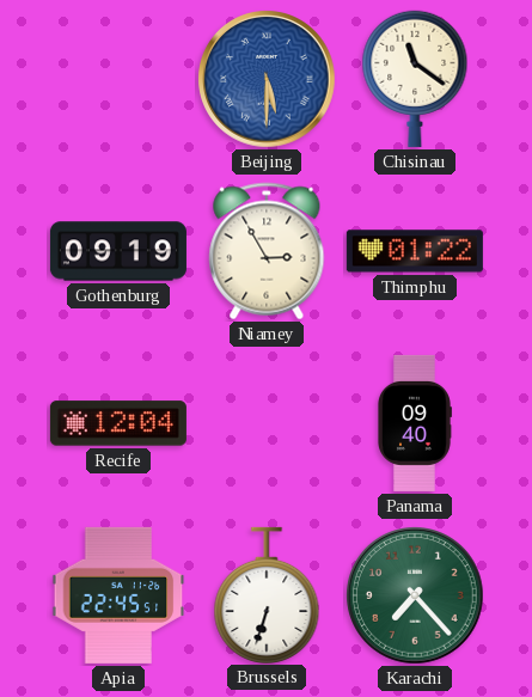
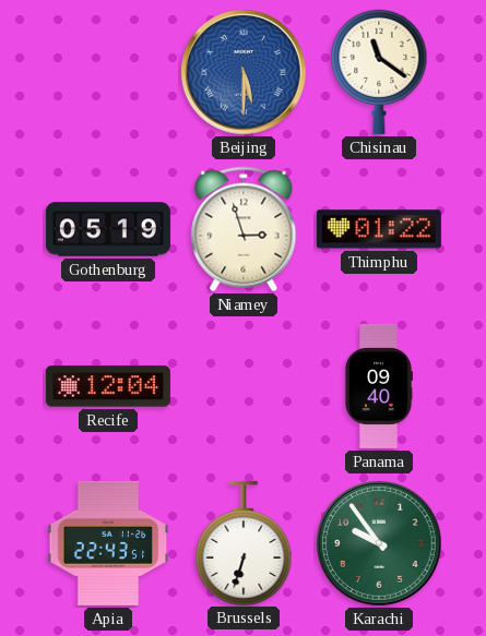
Gothenburg: 09:19 -> 05:19 (108, 229)
Niamey: 2:55 -> 2:57 (244, 229)
Apia: 22:45 -> 22:43 (108, 543)
Karachi: 7:23 -> 9:54 (379, 543)
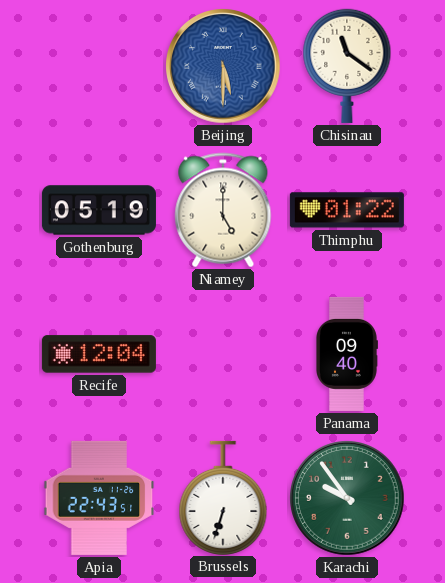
Niamey: 2:57 -> 5:00 (223, 210)
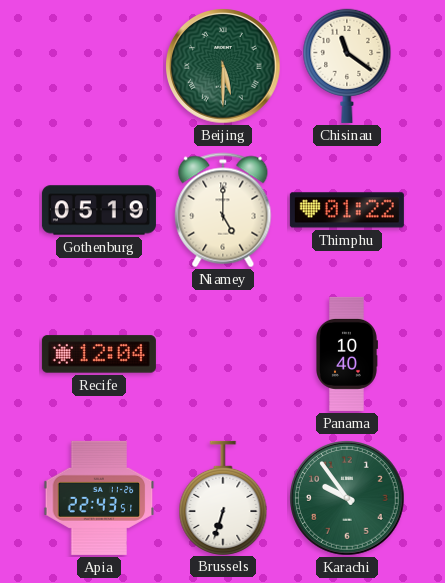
Beijing dial: blue -> green (223, 66)
Panama: 09:40 -> 10:40 (347, 354)
